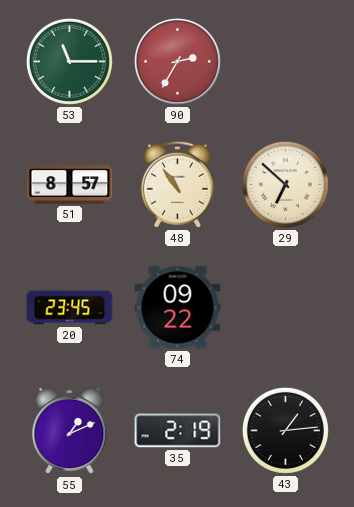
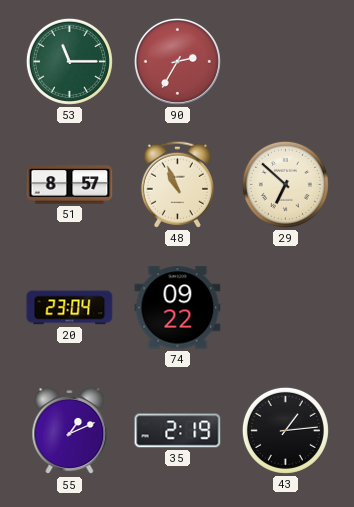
48: 10:54 -> 10:56 (177, 184)
20: 23:45 -> 23:04 (70, 308)
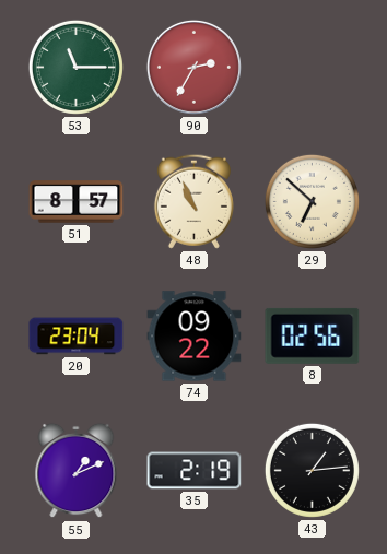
8: none -> 02:56 (313, 335)
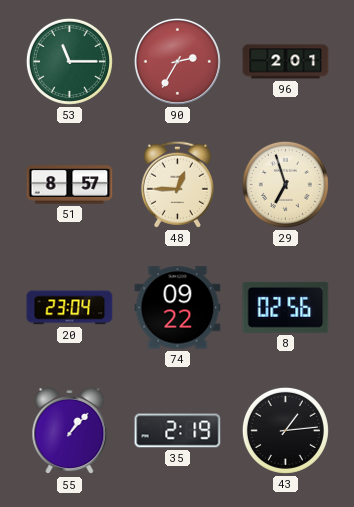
96: none -> 2:01 (286, 62)
48: 10:56 -> 12:45 (177, 184)
29: 6:52 -> 6:57 (285, 184)
55: 1:11 -> 1:07 (70, 431)
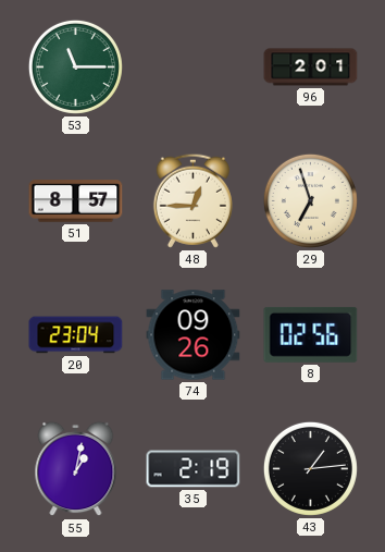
90: 2:35 -> none (177, 61)
74: 09:22 -> 09:26 (194, 335)
55: 1:07 -> 1:02 (76, 469)
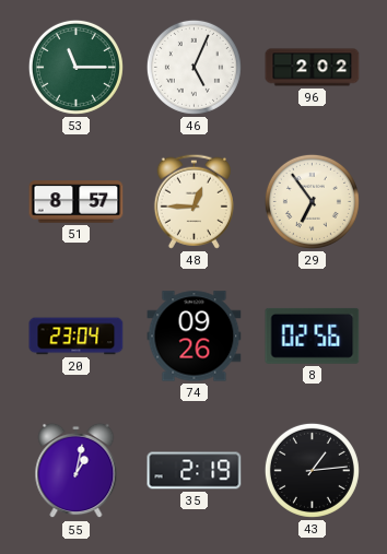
46: none -> 5:04 (193, 67)
96: 2:01 -> 2:02 (313, 68)
29: 6:57 -> 6:54 (312, 201)
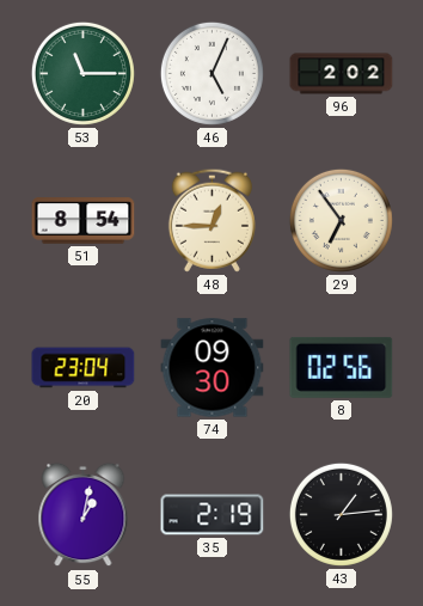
51: 8:57 -> 8:54 (84, 221)
74: 09:26 -> 09:30 (213, 368)
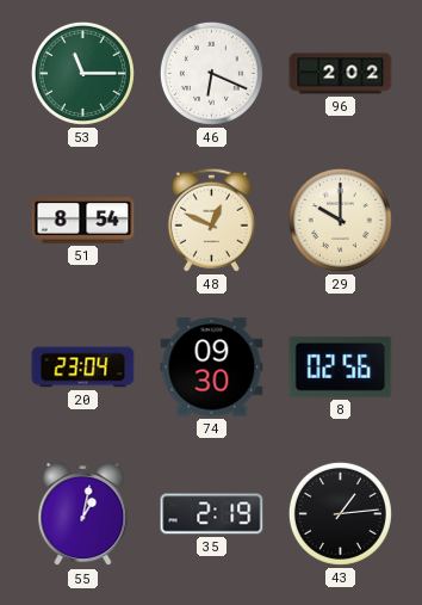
46: 5:04 -> 6:19 (211, 73)
48: 12:45 -> 12:49 (211, 220)
29: 6:54 -> 10:00 (340, 220)
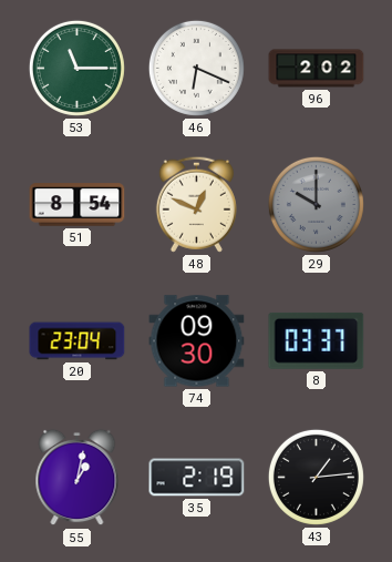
29 dial: cream -> grey (316, 204)
8: 02:56 -> 03:37 (317, 340)
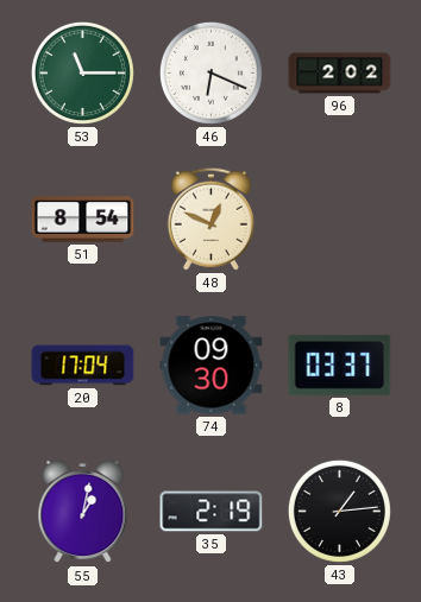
29: 10:00 -> none (316, 204)
20: 23:04 -> 17:04 (83, 366)
